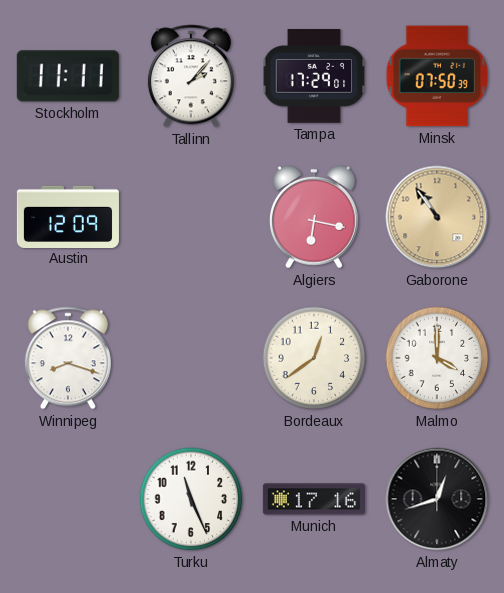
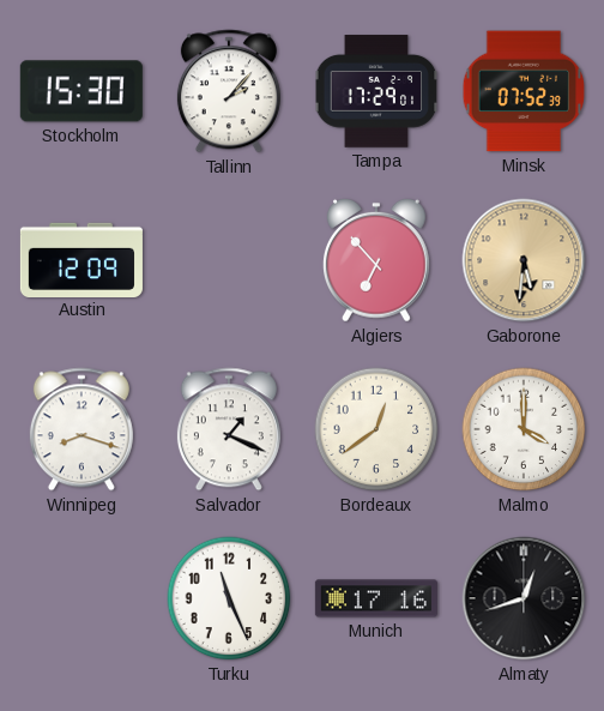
Stockholm: 11:11 -> 15:30 (81, 91)
Minsk: 07:50 -> 07:52 (524, 91)
Algiers: 6:17 -> 6:53 (377, 260)
Gaborone: 10:54 -> 5:31 (524, 260)
Salvador: none -> 1:19 (229, 429)
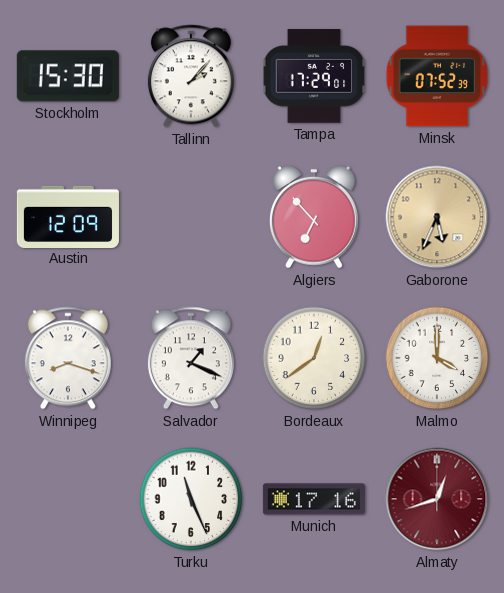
Gaborone: 5:31 -> 5:34 (437, 217)
Almaty dial: black -> burgundy (437, 499)
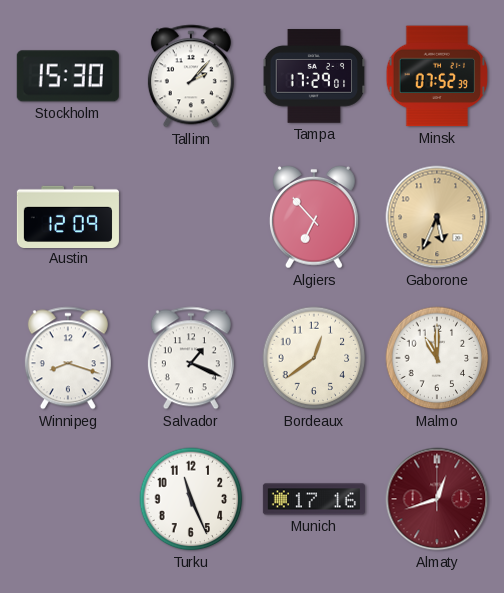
Malmo: 4:00 -> 11:00 (437, 358)
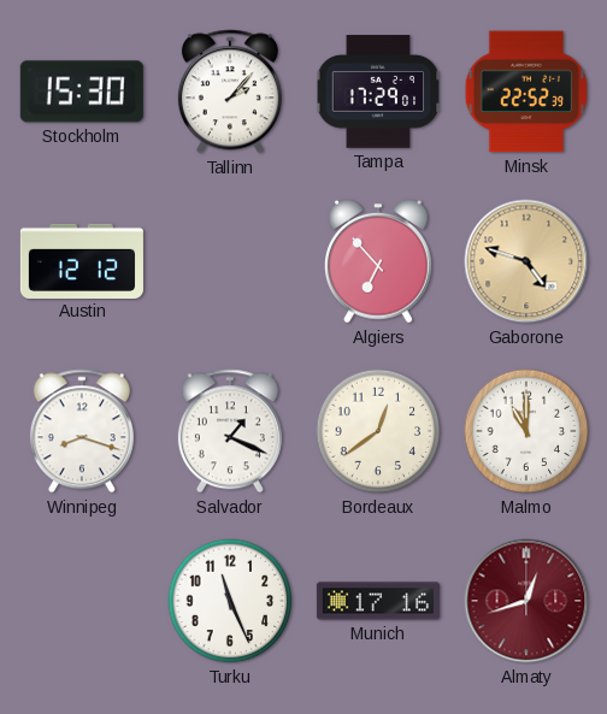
Minsk: 07:52 -> 22:52 (526, 92)
Austin: 12:09 -> 12:12 (82, 260)
Gaborone: 5:34 -> 4:48 (526, 261)
